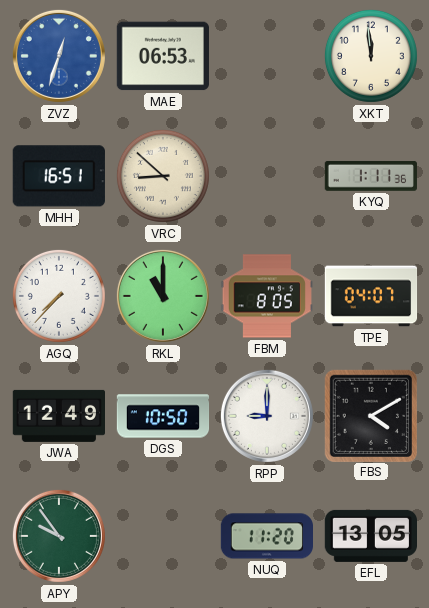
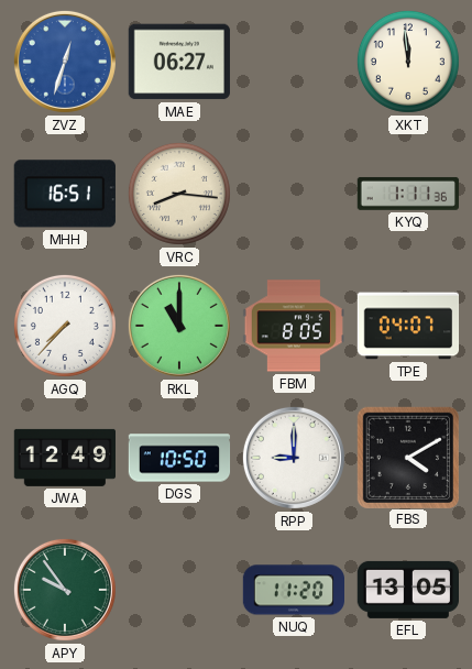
MAE: 06:53 -> 06:27 (178, 62)
VRC: 8:52 -> 8:16 (179, 194)
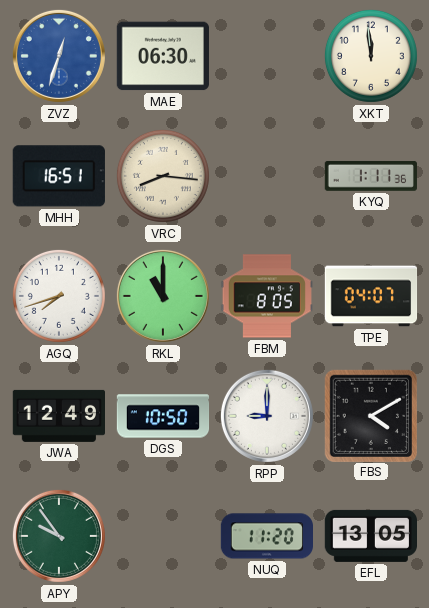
MAE: 06:27 -> 06:30 (162, 56)
AGQ: 7:37 -> 7:42 (59, 296)
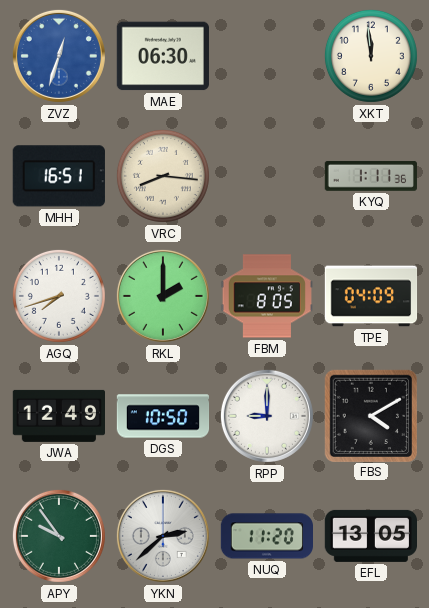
RKL: 11:00 -> 2:00 (163, 296)
TPE: 04:07 -> 04:09 (371, 296)
YKN: none -> 2:38 (163, 536)
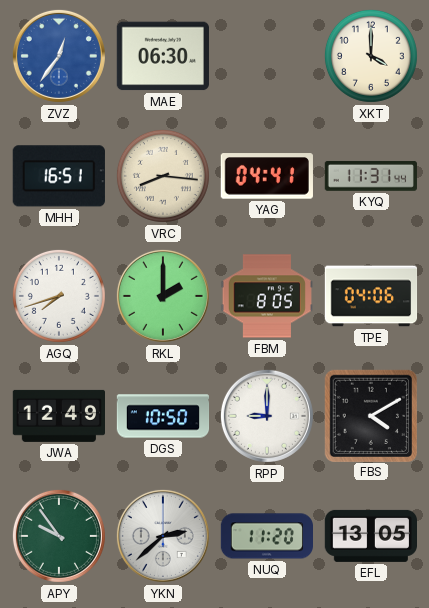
ZVZ: 12:33 -> 12:36 (59, 56)
XKT: 11:59 -> 4:00 (371, 56)
YAG: none -> 04:41 (267, 176)
KYQ: 1:11 -> 11:31 (371, 176)
TPE: 04:09 -> 04:06 (371, 296)
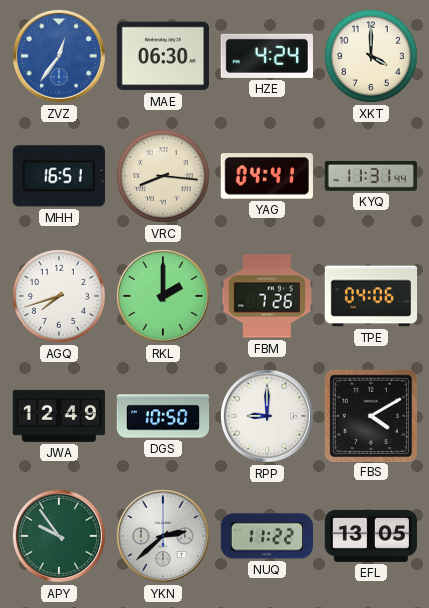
HZE: none -> 4:24 (267, 56)
FBM: 8:05 -> 7:26 (266, 296)
NUQ: 11:20 -> 11:22 (266, 536)
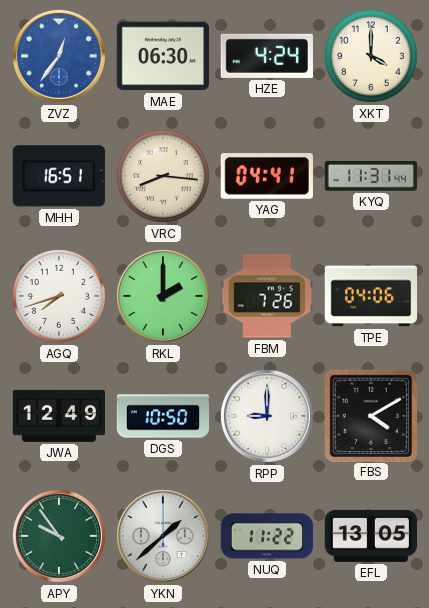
YKN: 2:38 -> 1:38 (163, 536)
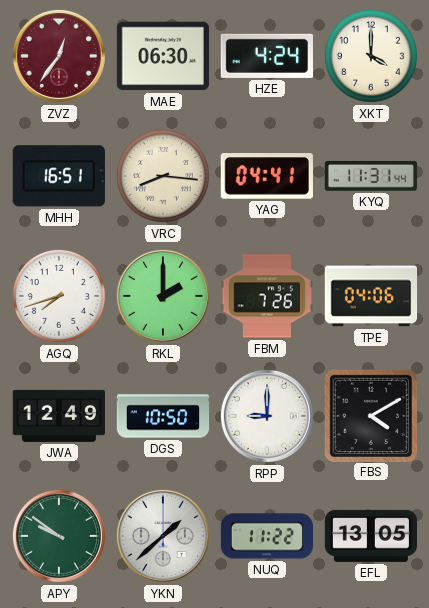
ZVZ dial: blue -> burgundy (59, 56)
APY: 9:54 -> 9:51 (59, 536)
